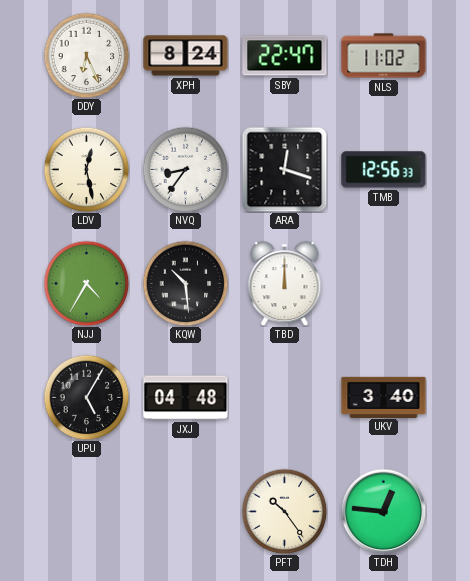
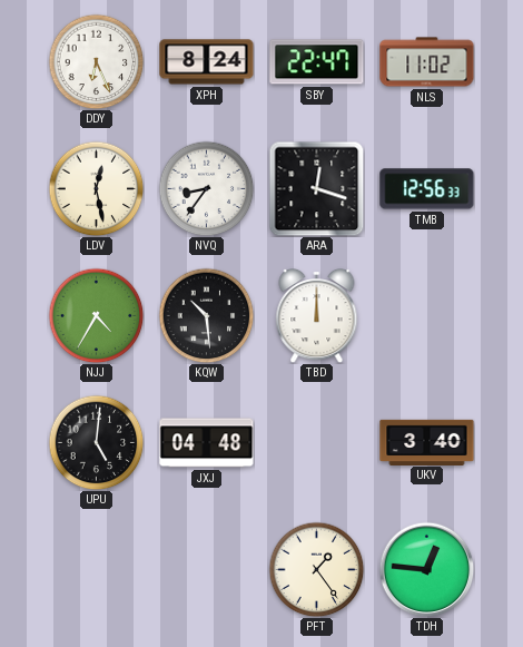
UPU: 5:05 -> 5:01 (96, 442)
PFT: 10:24 -> 1:24 (316, 569)
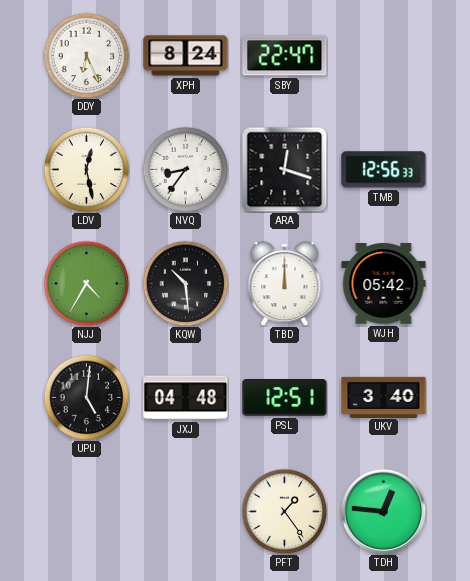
NLS: 11:02 -> none (427, 62)
WJH: none -> 05:42 (384, 284)
PSL: none -> 12:51 (285, 398)
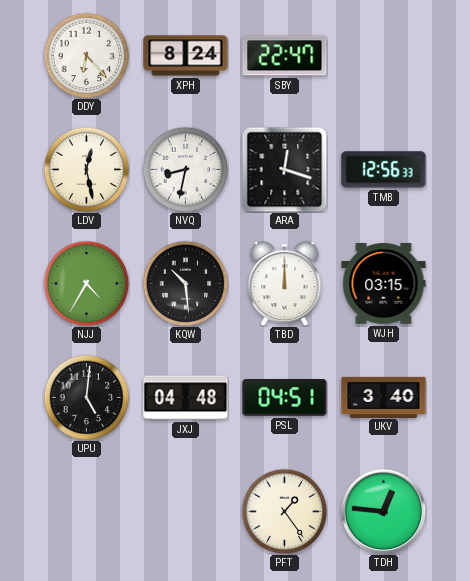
DDY: 6:26 -> 6:23 (86, 55)
NVQ: 8:36 -> 8:32 (185, 169)
WJH: 05:42 -> 03:15 (384, 284)
PSL: 12:51 -> 04:51 (285, 398)
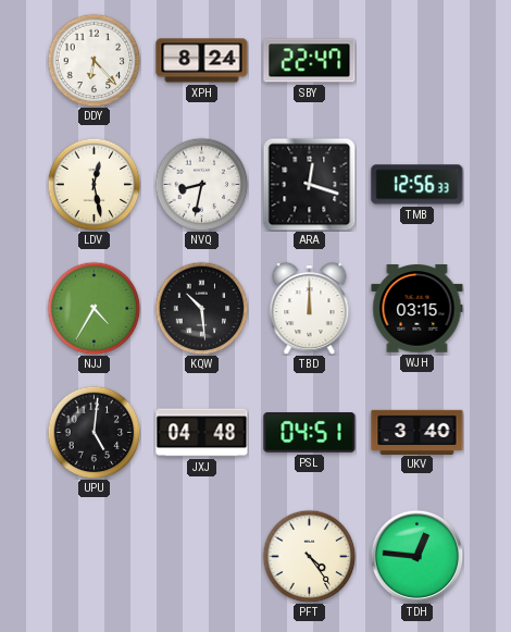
PFT: 1:24 -> 4:24 (309, 556)
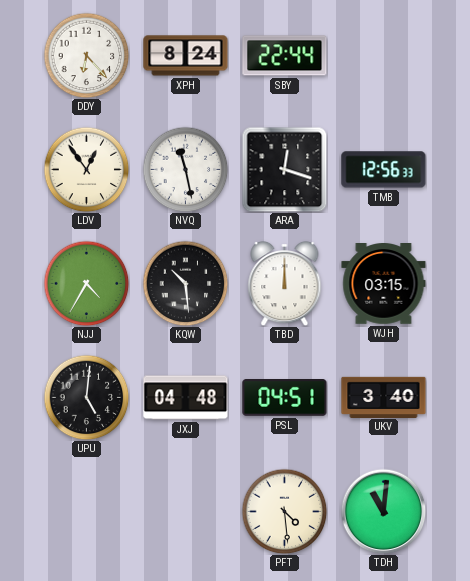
SBY: 22:47 -> 22:44 (285, 56)
LDV: 12:28 -> 12:54 (86, 169)
NVQ: 8:32 -> 11:28 (185, 169)
PFT: 4:24 -> 4:29 (284, 511)
TDH: 12:46 -> 11:01 (383, 511)
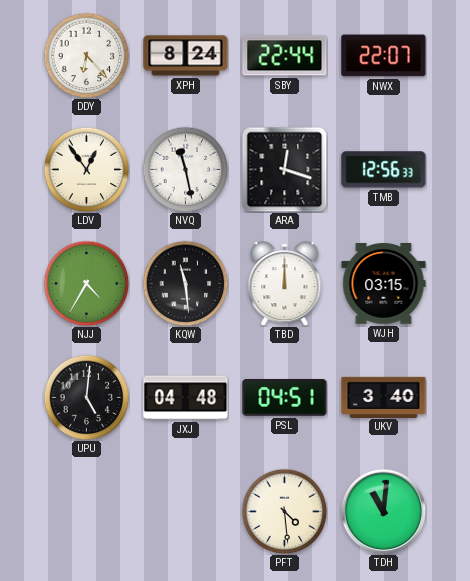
NWX: none -> 22:07 (384, 56)
KQW: 10:29 -> 11:29 (185, 283)
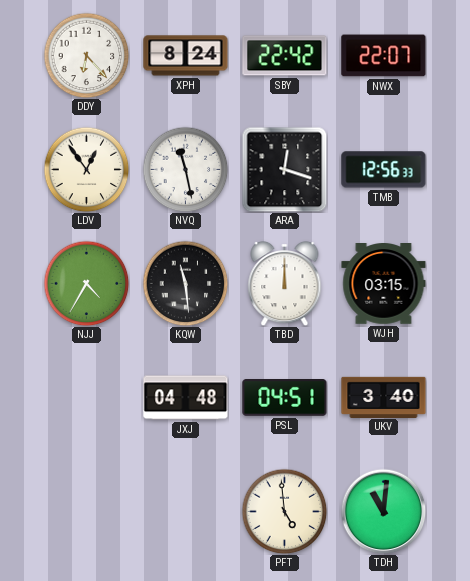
SBY: 22:44 -> 22:42 (285, 56)
UPU: 5:01 -> none (86, 397)
PFT: 4:29 -> 4:59 (284, 511)
